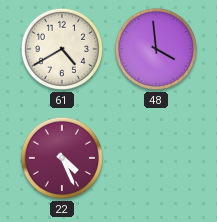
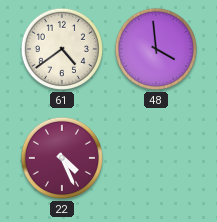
61: 4:40 -> 4:39 (62, 49)
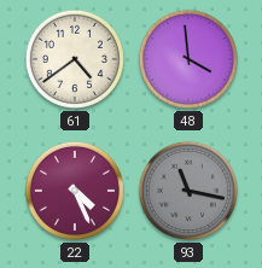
93: none -> 11:17 (188, 191)
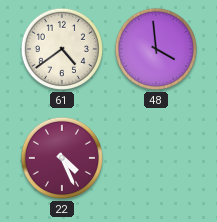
93: 11:17 -> none (188, 191)
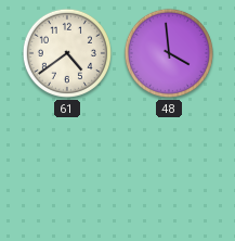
22: 4:26 -> none (62, 158)
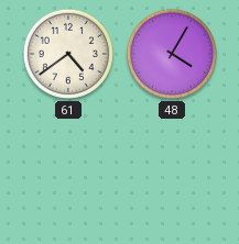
48: 3:59 -> 4:05 (172, 54)
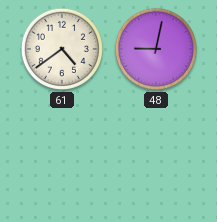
48: 4:05 -> 9:02 (156, 49)
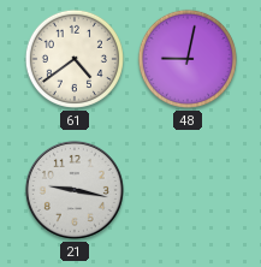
21: none -> 9:17 (75, 190)
